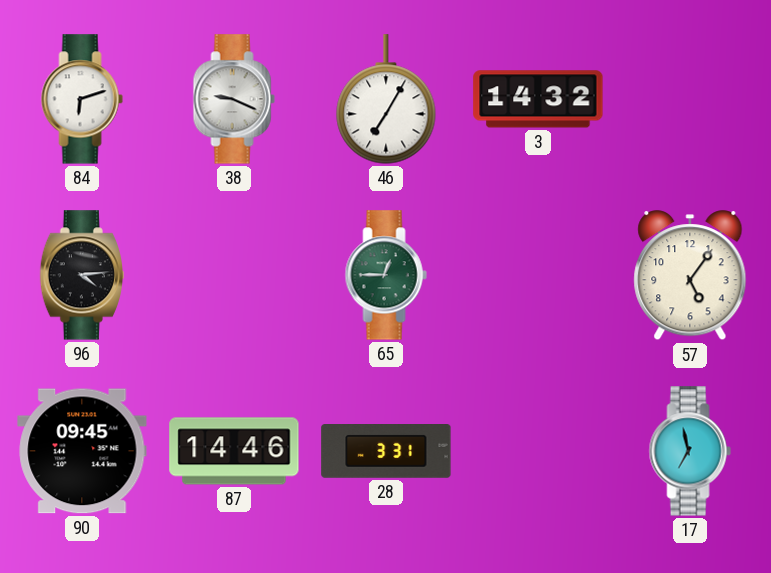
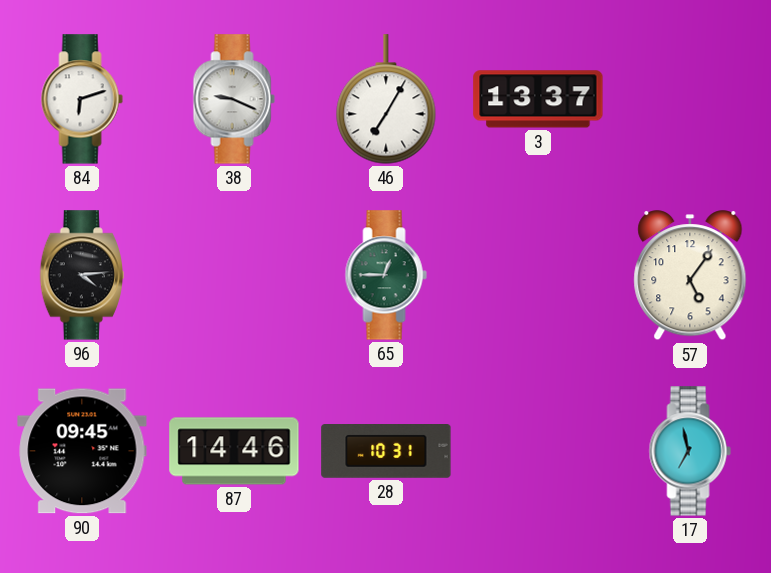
3: 14:32 -> 13:37 (538, 99)
28: 3:31 -> 10:31 (386, 452)
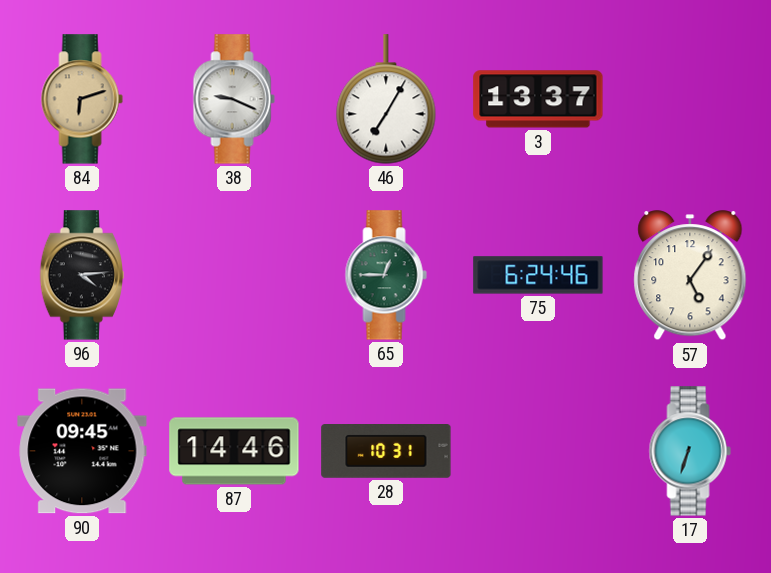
84 dial: white -> champagne (82, 99)
75: none -> 6:24 (538, 275)
17: 6:58 -> 6:33 (690, 451)
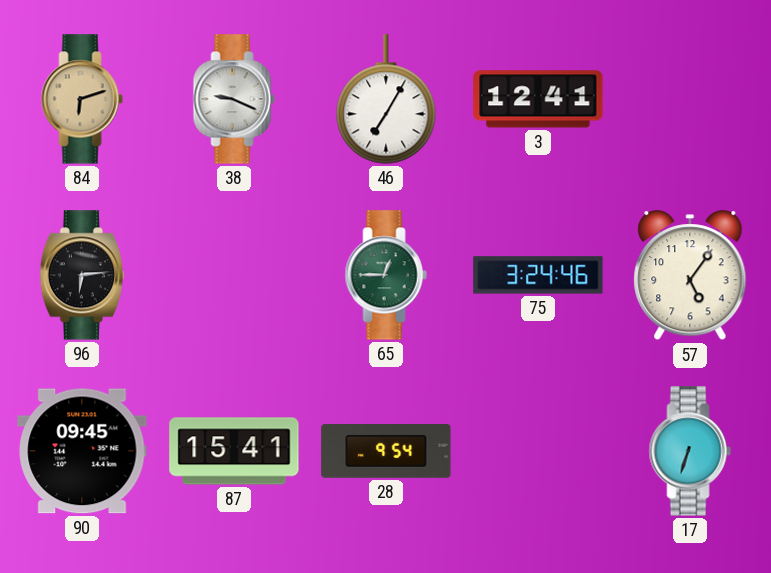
3: 13:37 -> 12:41 (538, 99)
96: 4:14 -> 6:14 (81, 275)
75: 6:24 -> 3:24 (538, 275)
87: 14:46 -> 15:41 (234, 451)
28: 10:31 -> 9:54 (386, 452)
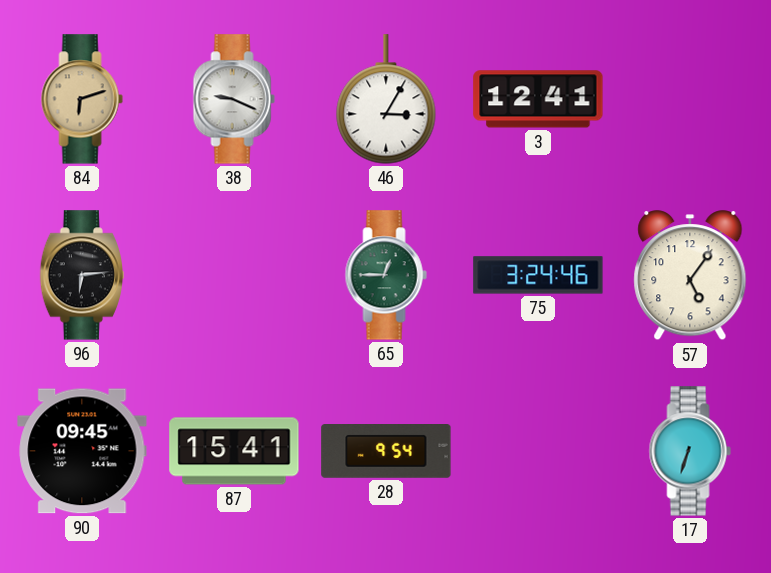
46: 7:05 -> 3:05 (386, 99)
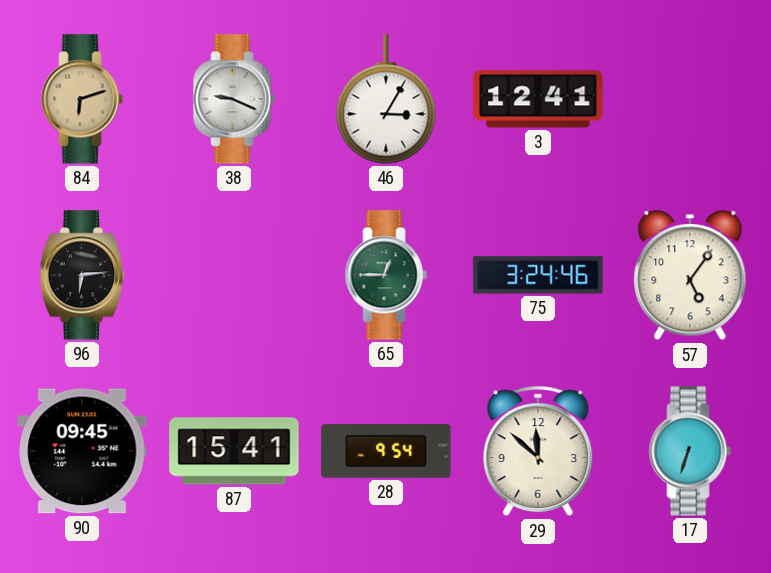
29: none -> 11:52 (538, 451)
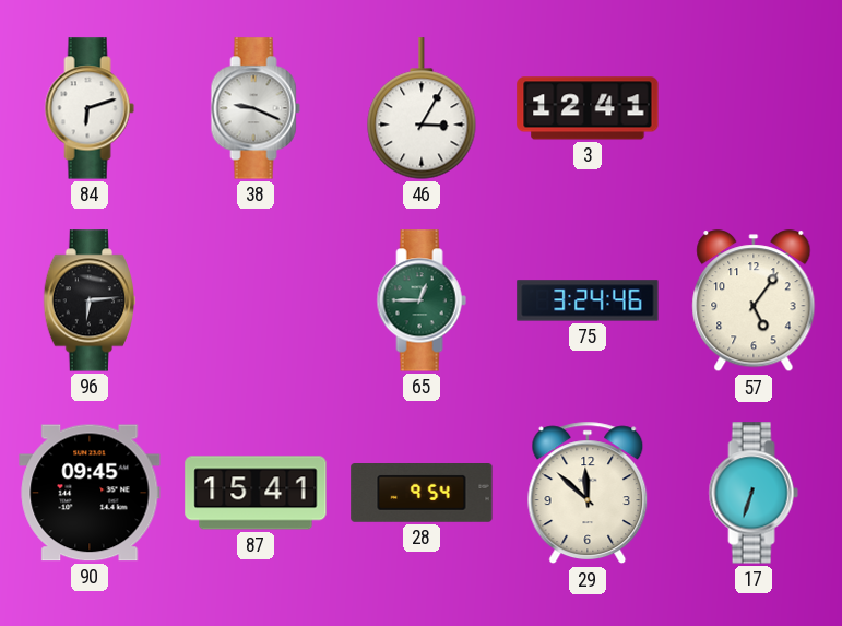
84 dial: champagne -> white (90, 108)
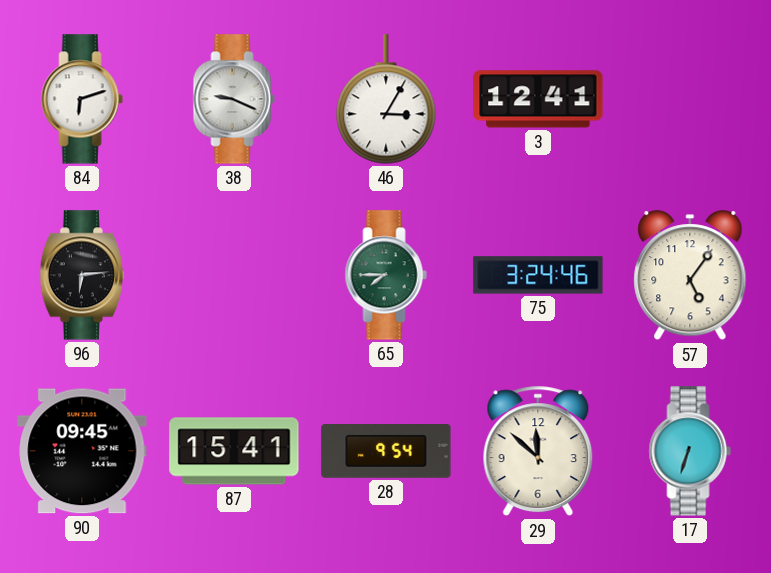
65: 12:45 -> 7:45 (386, 275)
